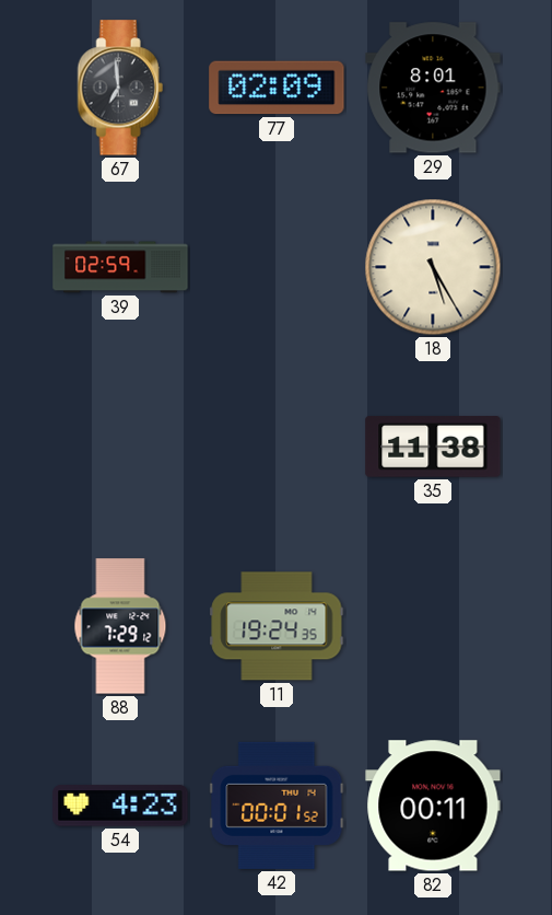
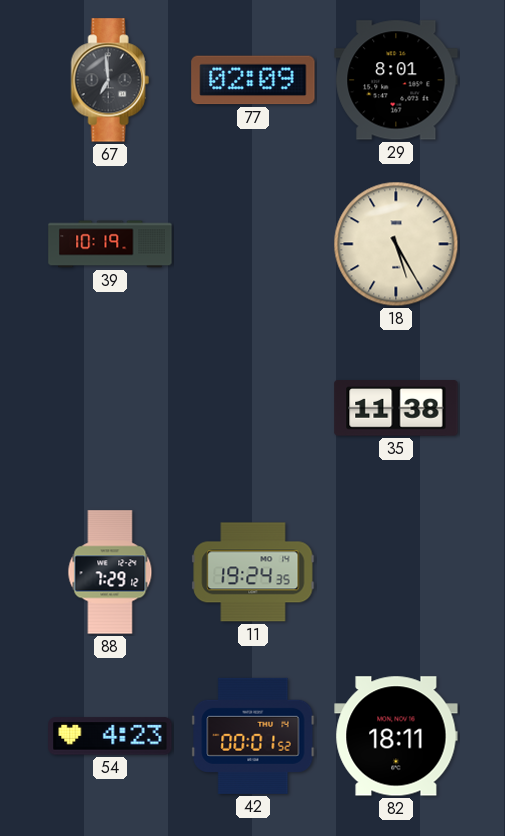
39: 02:59 -> 10:19 (110, 244)
82: 00:11 -> 18:11 (396, 736)
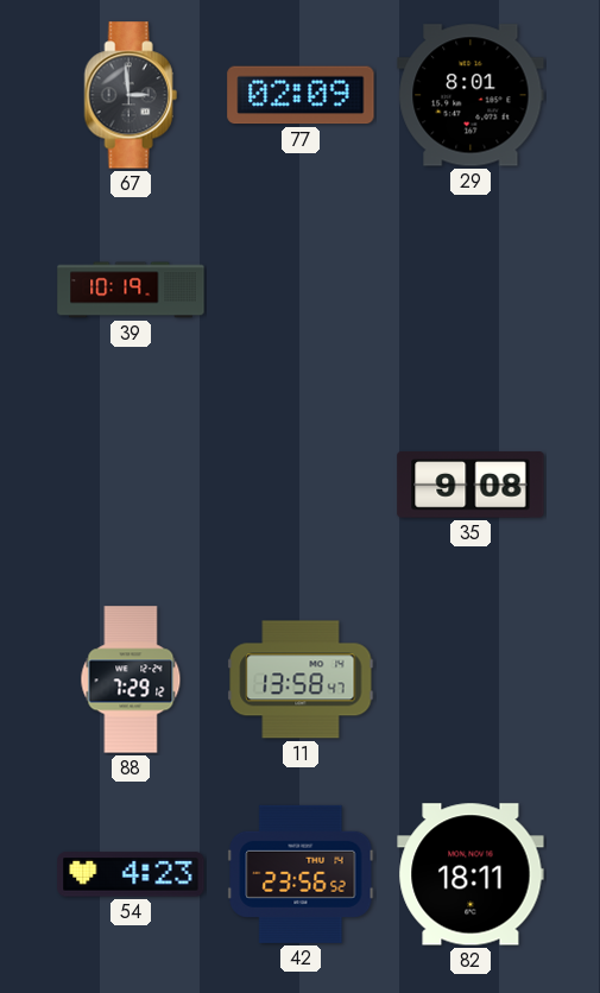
67: 6:59 -> 2:59 (131, 95)
18: 5:25 -> none (396, 244)
35: 11:38 -> 9:08 (470, 485)
11: 19:24 -> 13:58 (301, 679)
42: 00:01 -> 23:56 (301, 874)
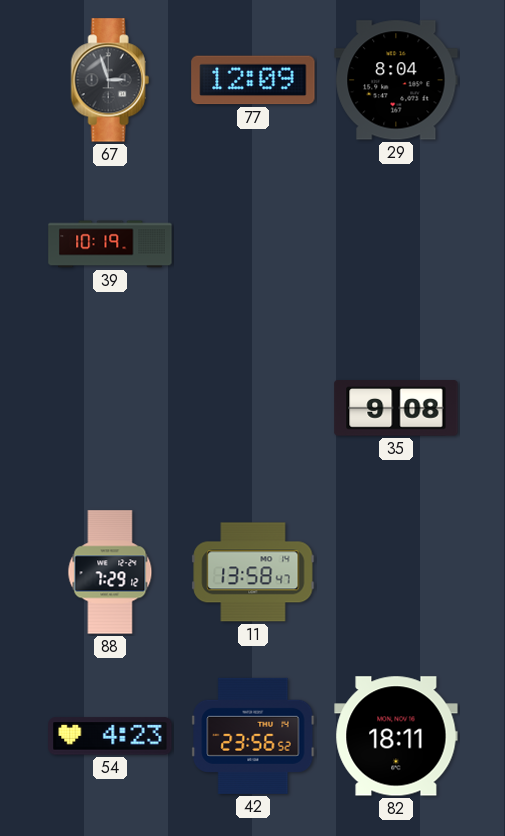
67: 2:59 -> 2:57 (110, 80)
77: 02:09 -> 12:09 (253, 80)
29: 8:01 -> 8:04 (396, 80)
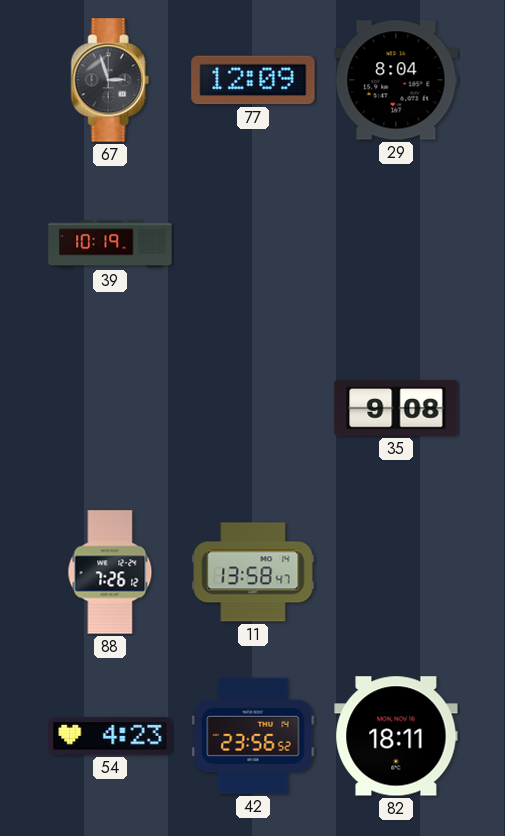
88: 7:29 -> 7:26 (110, 572)
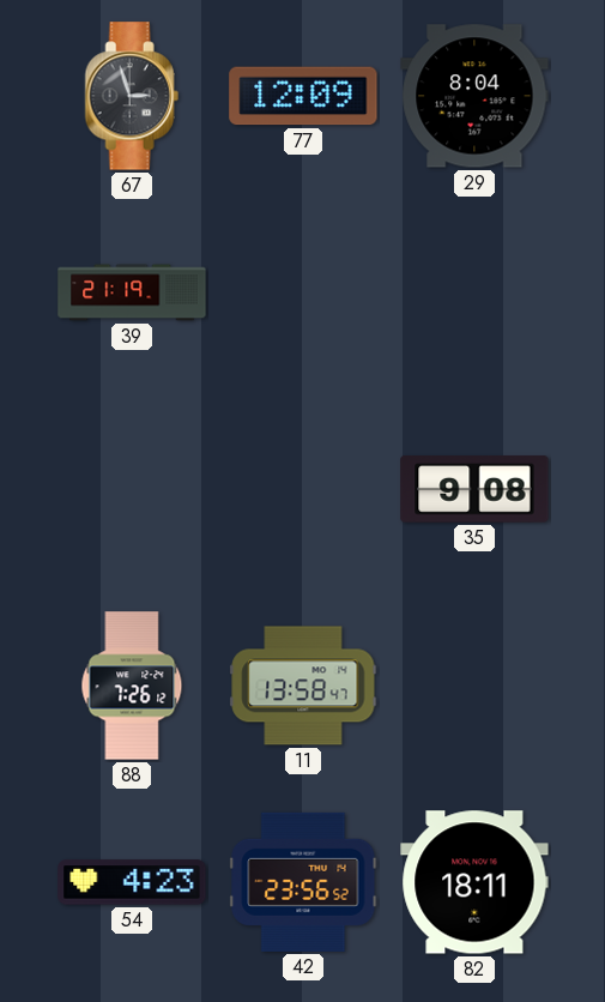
39: 10:19 -> 21:19 (132, 292)
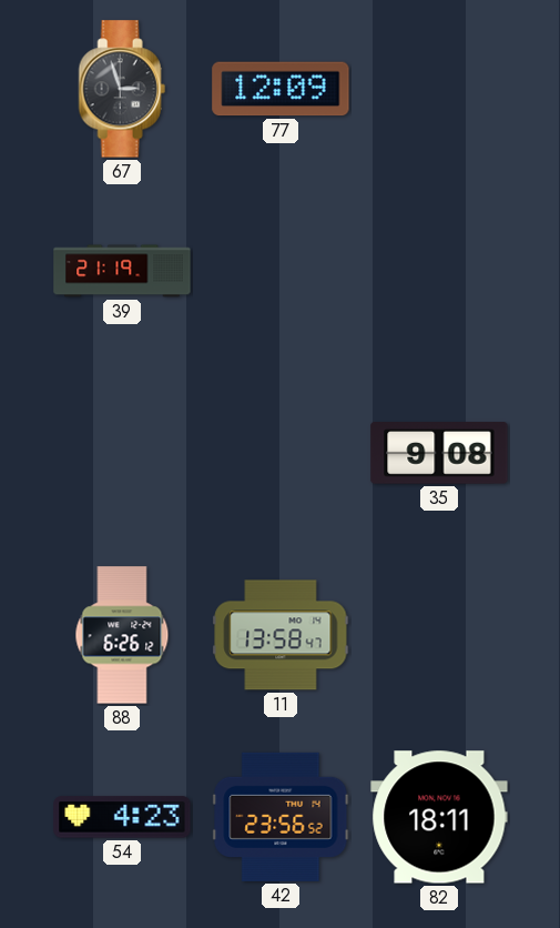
29: 8:04 -> none (474, 96)
88: 7:26 -> 6:26 (122, 635)
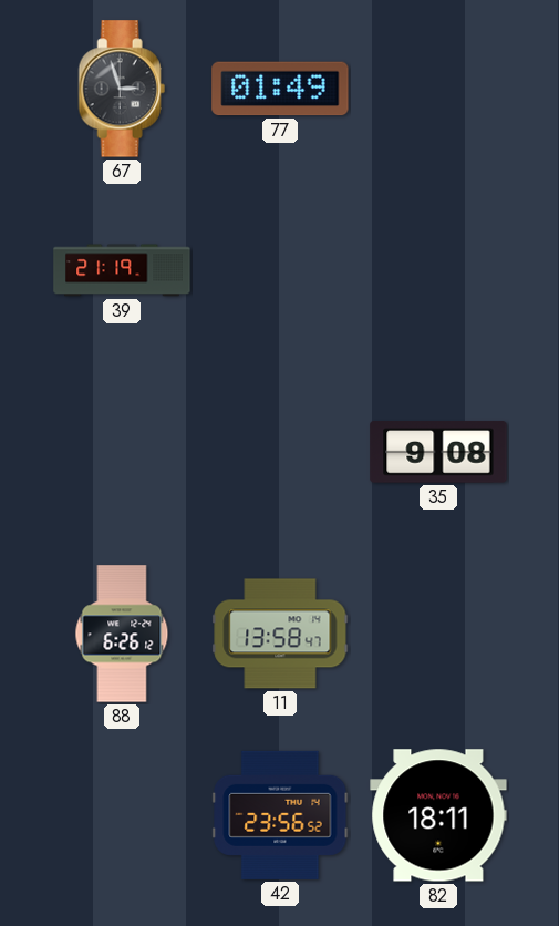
77: 12:09 -> 01:49 (280, 89)
54: 4:23 -> none (122, 817)
